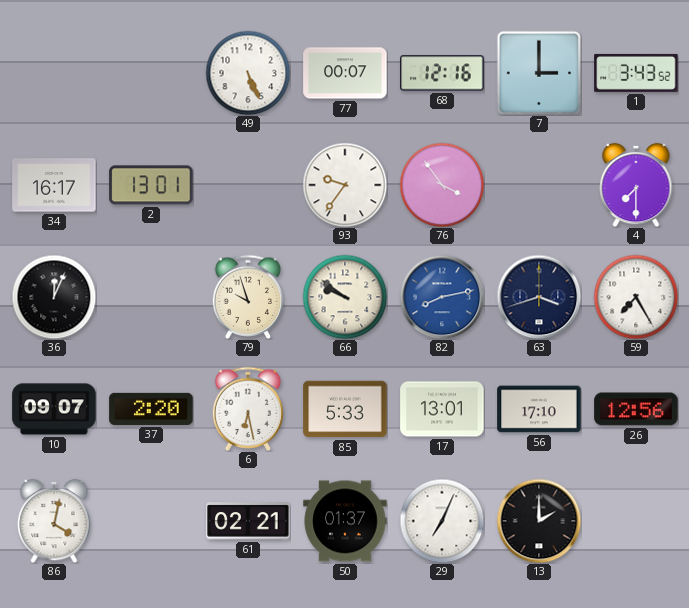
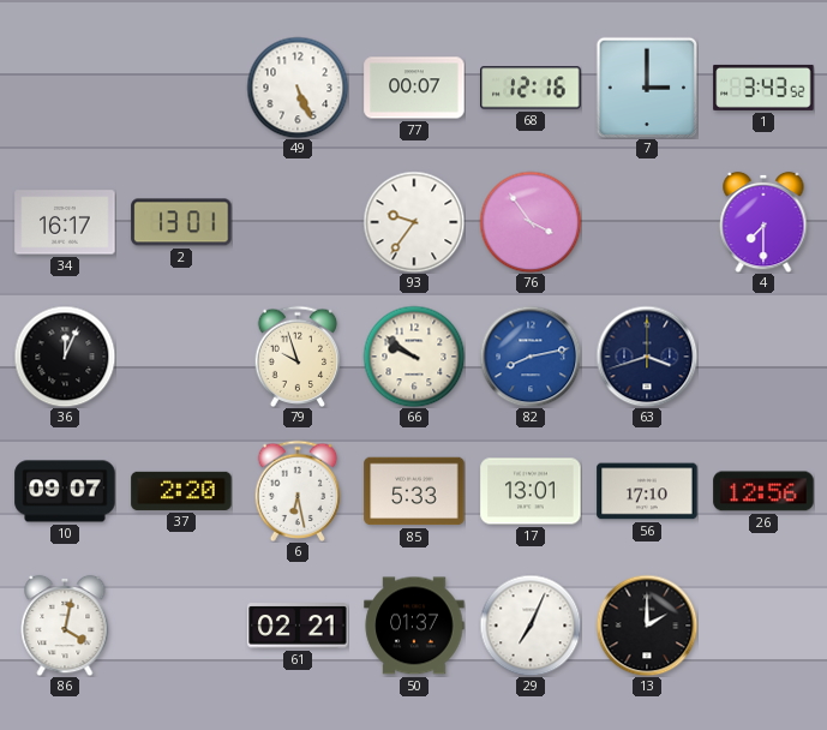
59: 7:25 -> none (636, 297)
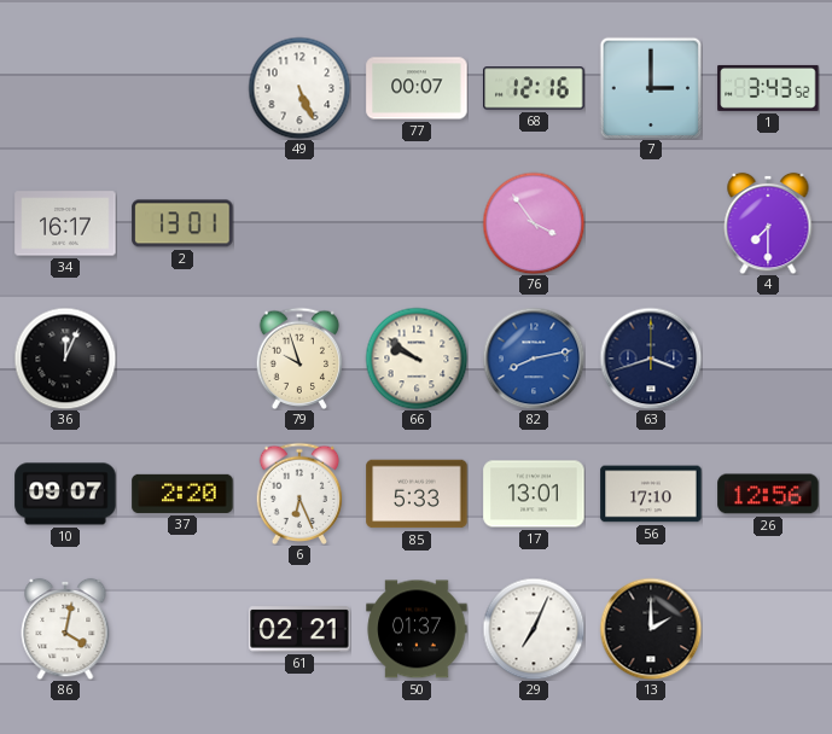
93: 9:36 -> none (414, 222)
6: 6:28 -> 6:26 (299, 493)
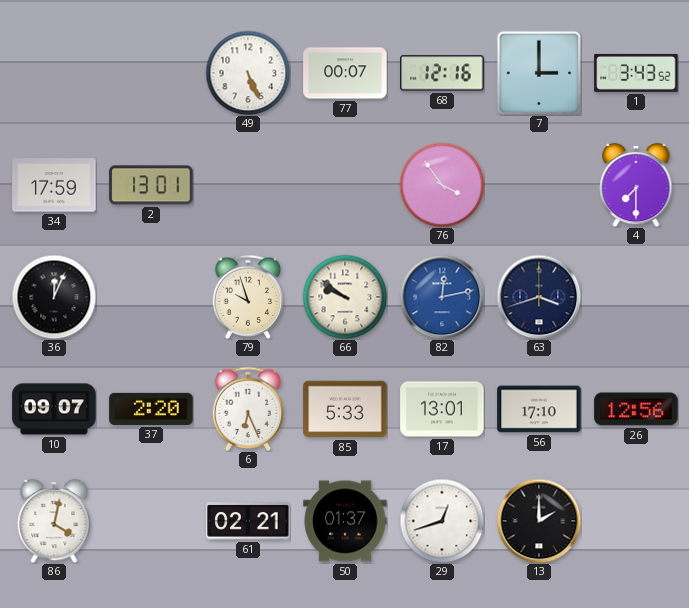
34: 16:17 -> 17:59 (54, 185)
82: 8:13 -> 12:13 (442, 297)
29: 7:04 -> 12:42 (442, 521)
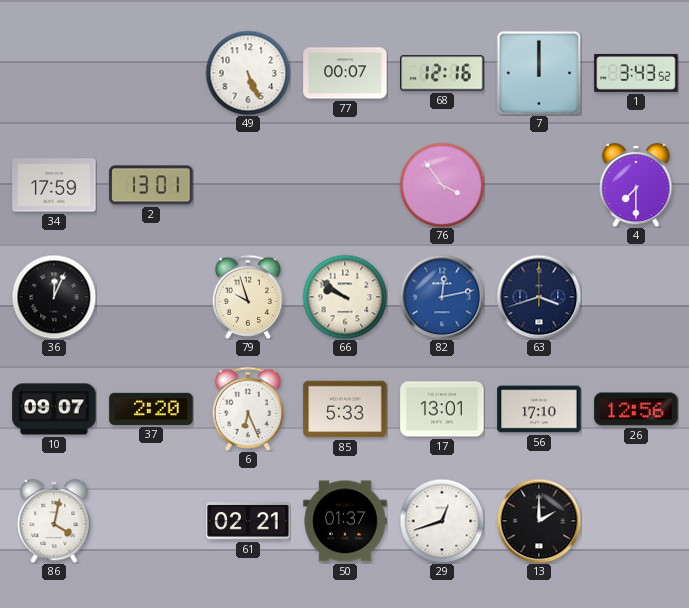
7: 3:00 -> 12:00 (539, 73)
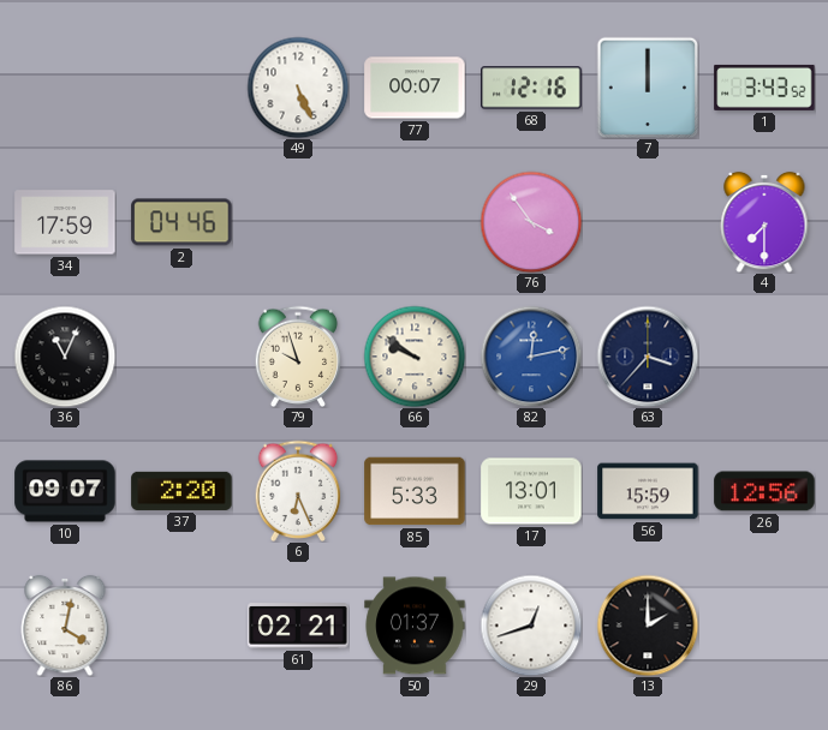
2: 13:01 -> 04:46 (181, 222)
36: 12:04 -> 11:04 (65, 357)
63: 3:42 -> 3:37 (648, 357)
56: 17:10 -> 15:59 (648, 491)
